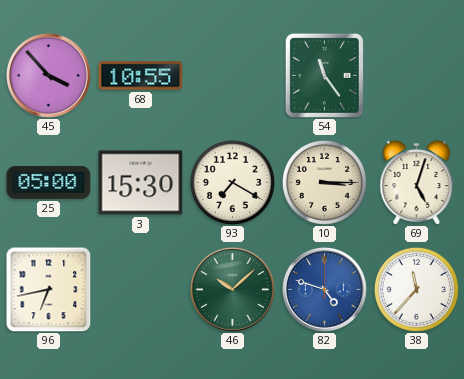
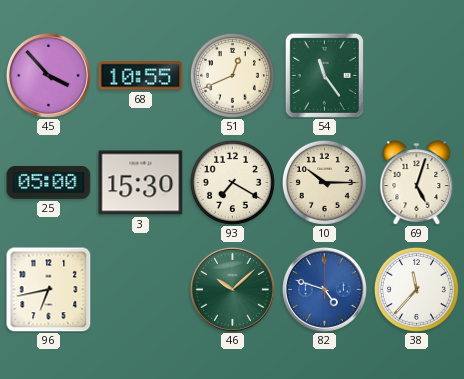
51: none -> 12:41 (232, 75)
10: 3:15 -> 10:15 (324, 182)
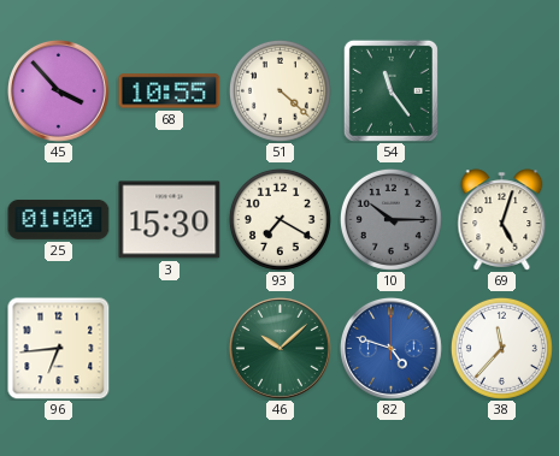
51: 12:41 -> 4:22 (279, 90)
25: 05:00 -> 01:00 (59, 219)
10 dial: cream -> grey (390, 219)
96: 6:43 -> 6:44 (59, 349)
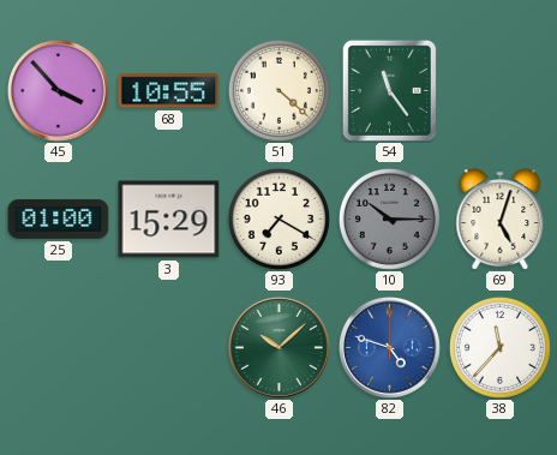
3: 15:30 -> 15:29 (169, 220)
96: 6:44 -> none (59, 349)
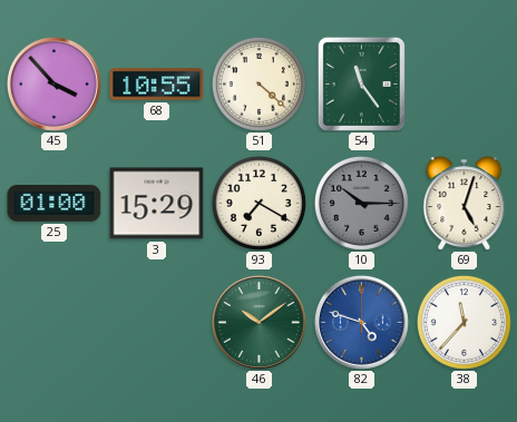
46: 10:08 -> 10:09 (258, 322)
